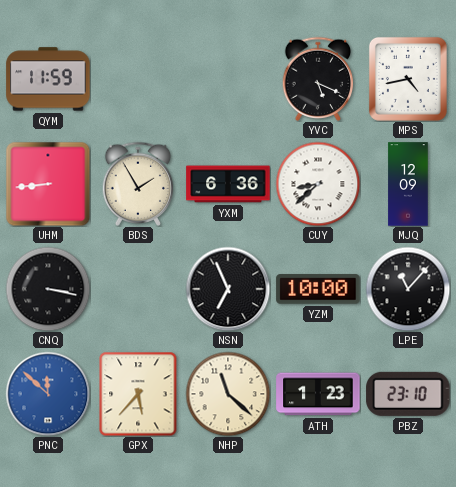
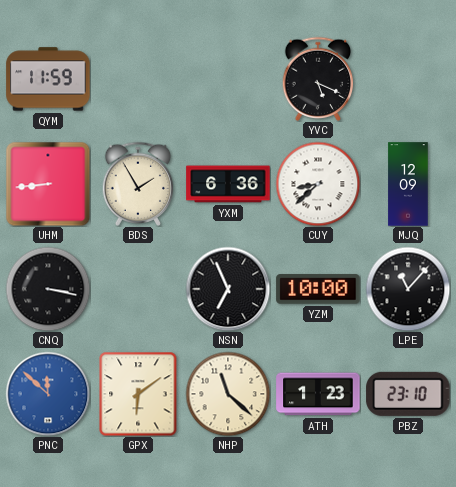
MPS: 4:43 -> none (408, 79)
GPX: 5:37 -> 6:09 (138, 394)
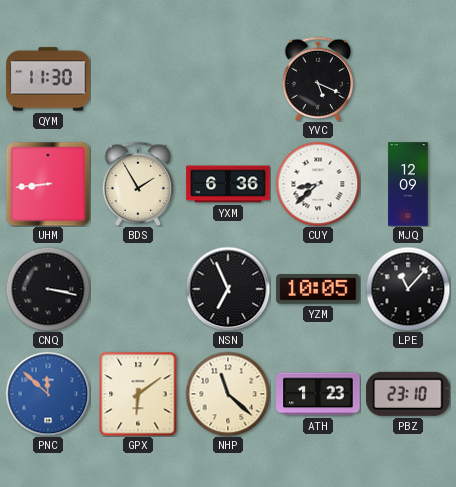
QYM: 11:59 -> 11:30 (48, 79)
YZM: 10:00 -> 10:05 (318, 289)
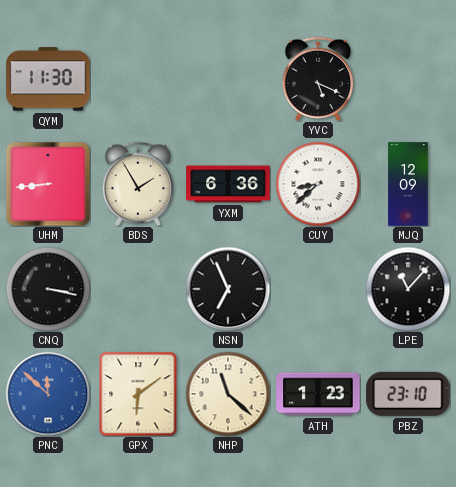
YZM: 10:05 -> none (318, 289)
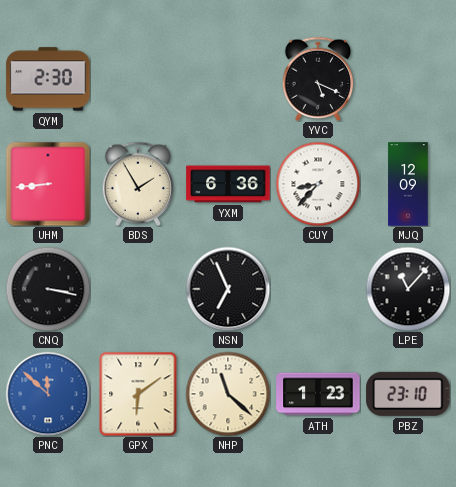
QYM: 11:30 -> 2:30 (48, 79)
CUY: 8:38 -> 8:37 (318, 184)
